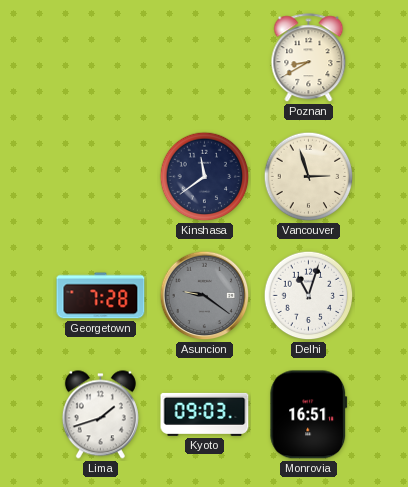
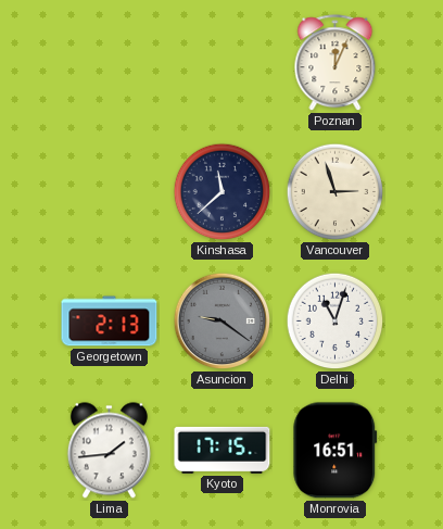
Poznan: 8:40 -> 12:04 (336, 63)
Kinshasa: 11:39 -> 11:38 (223, 192)
Georgetown: 7:28 -> 2:13 (110, 322)
Lima: 1:42 -> 1:44 (109, 451)
Kyoto: 09:03 -> 17:15 (223, 450)
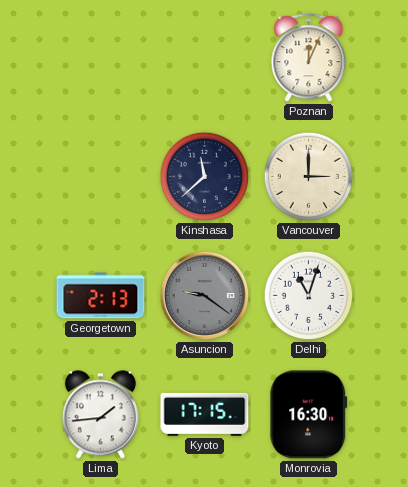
Vancouver: 2:57 -> 3:00 (309, 177)
Monrovia: 16:51 -> 16:30 (309, 415)
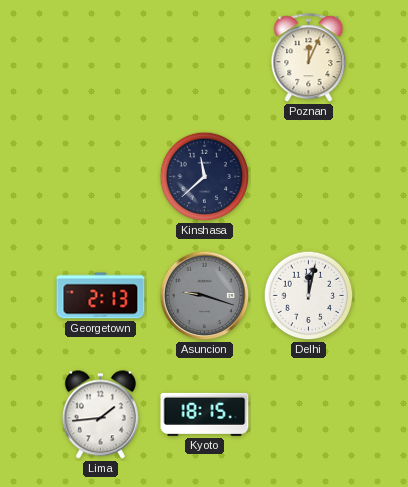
Vancouver: 3:00 -> none (309, 177)
Asuncion: 9:21 -> 9:18 (205, 296)
Delhi: 11:03 -> 12:02 (309, 296)
Kyoto: 17:15 -> 18:15 (205, 414)
Monrovia: 16:30 -> none (309, 415)
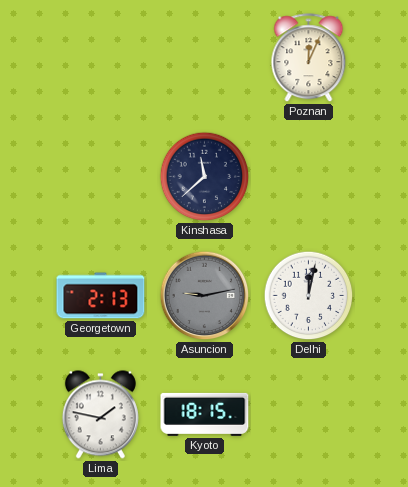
Asuncion: 9:18 -> 9:13 (205, 296)
Lima: 1:44 -> 1:47 (100, 415)
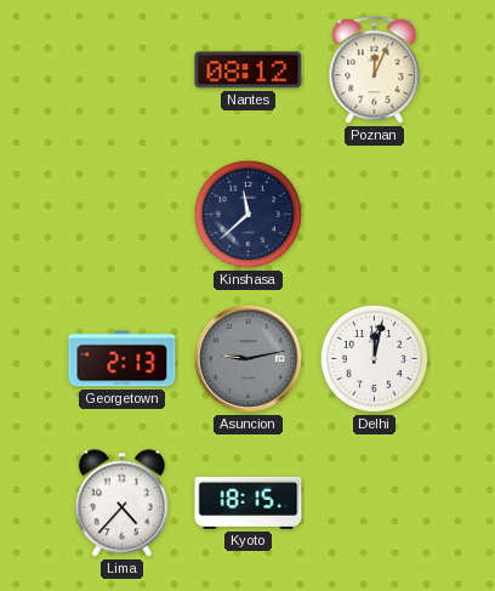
Nantes: none -> 08:12 (249, 70)
Lima: 1:47 -> 4:37 (121, 504)
